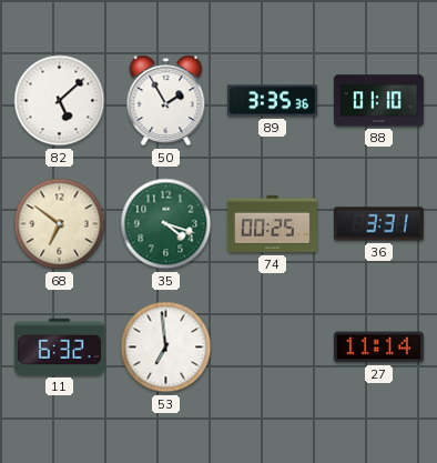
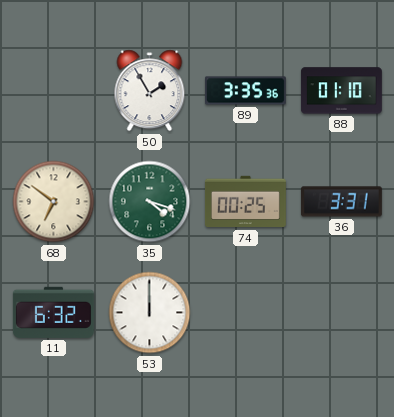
82: 5:08 -> none (60, 101)
53: 6:59 -> 12:00 (150, 313)
27: 11:14 -> none (378, 348)
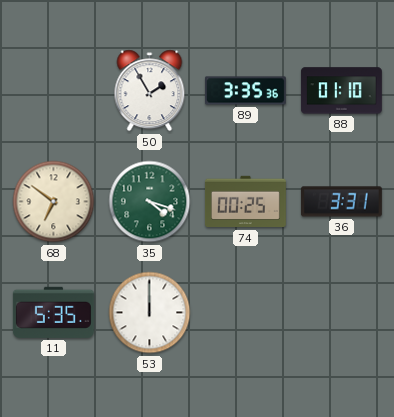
11: 6:32 -> 5:35 (53, 312)
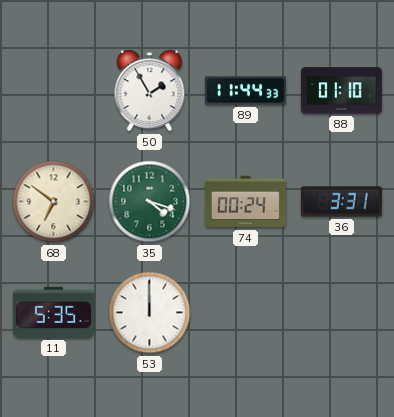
89: 3:35 -> 11:44 (245, 91)
74: 00:25 -> 00:24 (245, 202)
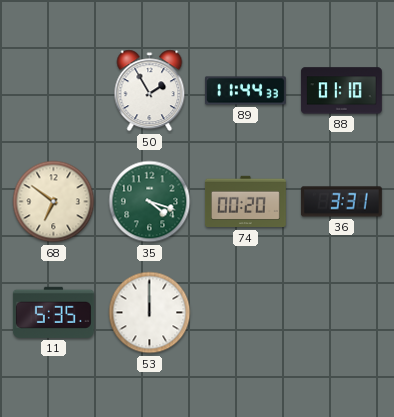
74: 00:24 -> 00:20 (245, 202)
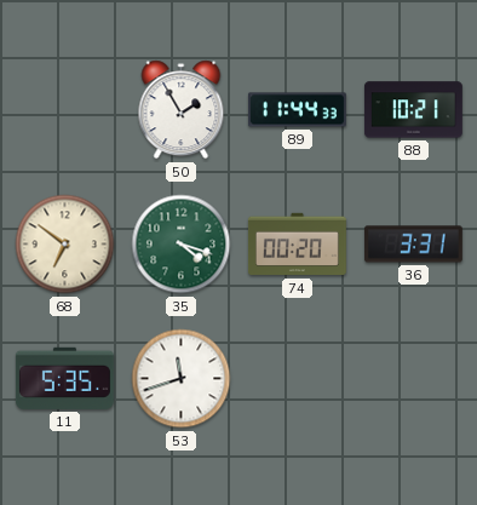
88: 01:10 -> 10:21 (413, 110)
53: 12:00 -> 11:42 (182, 379)
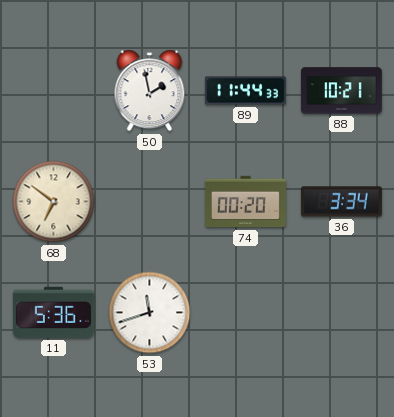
50: 1:55 -> 1:58 (150, 91)
35: 4:18 -> none (182, 245)
36: 3:31 -> 3:34 (341, 202)
11: 5:35 -> 5:36 (53, 312)
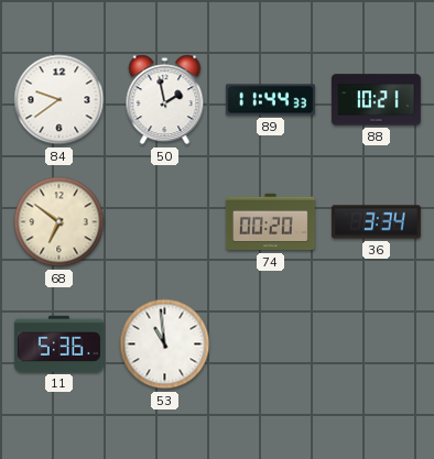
84: none -> 9:39 (59, 100)
53: 11:42 -> 10:59 (165, 345)
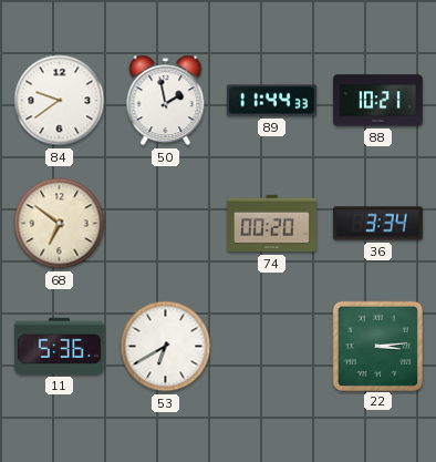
53: 10:59 -> 6:40 (166, 347)
22: none -> 3:14 (377, 346)
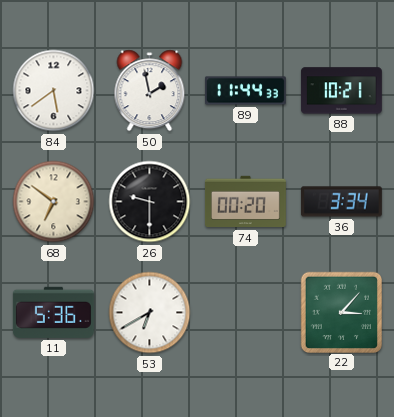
84: 9:39 -> 5:39 (54, 91)
26: none -> 9:30 (150, 202)
22: 3:14 -> 3:07 (341, 312)
